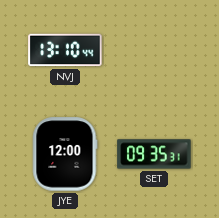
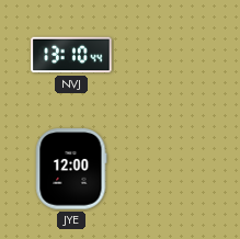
SET: 09:35 -> none (154, 154)
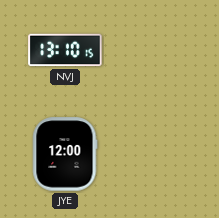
NVJ: 13:10:44 -> 13:10:15 (65, 50)
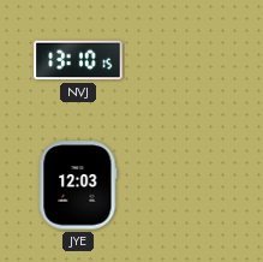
JYE: 12:00 -> 12:03 (78, 185)
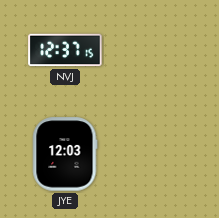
NVJ: 13:10 -> 12:37 (65, 50)
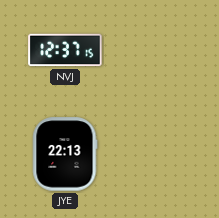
JYE: 12:03 -> 22:13 (65, 154)
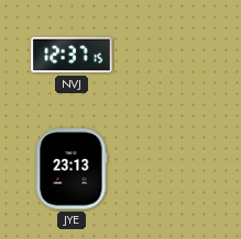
JYE: 22:13 -> 23:13 (72, 169)
